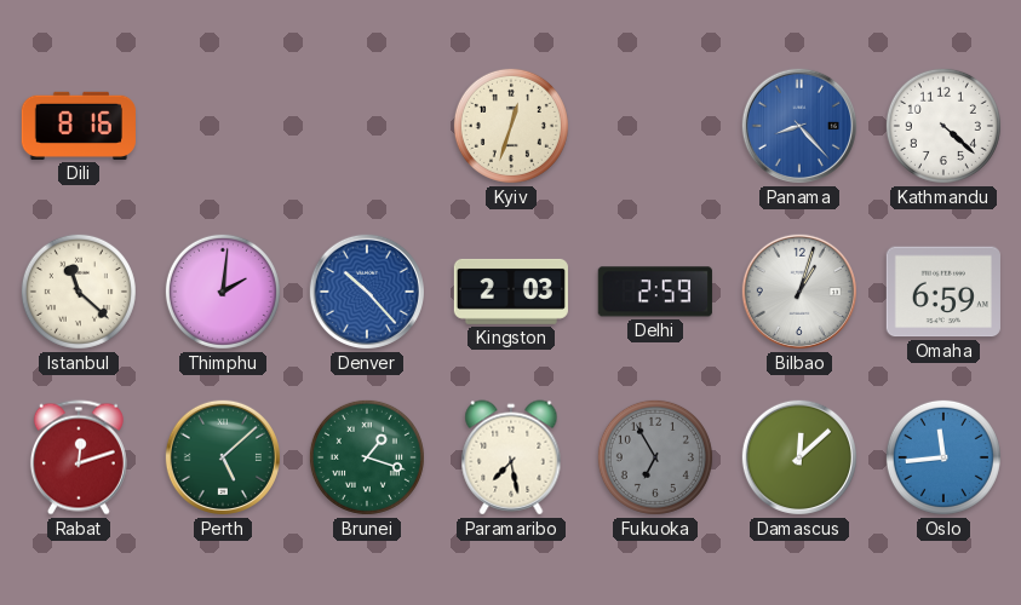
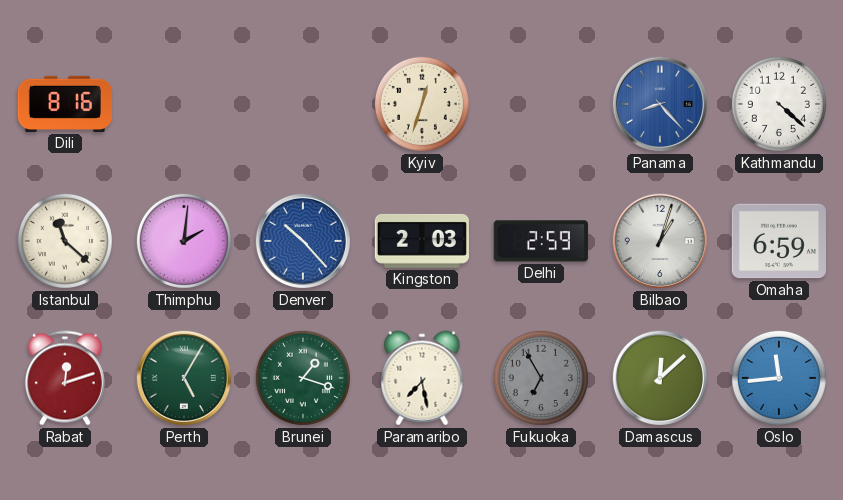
Perth: 5:08 -> 5:05 (184, 378)
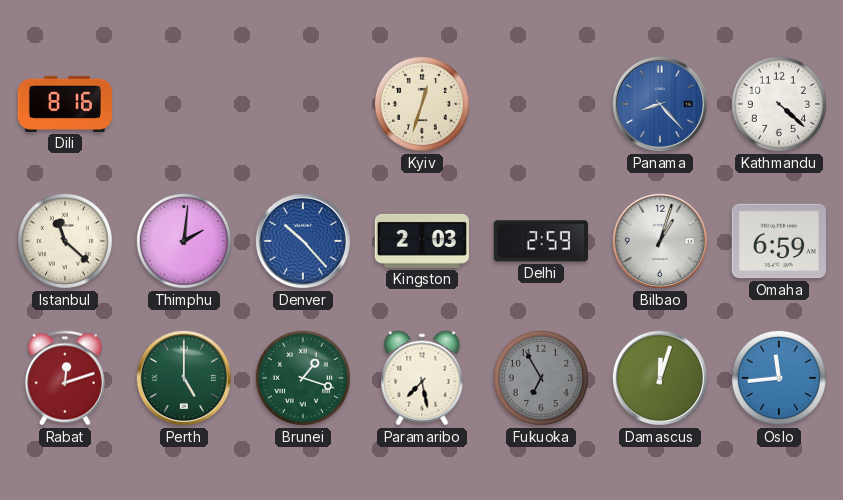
Perth: 5:05 -> 5:00 (184, 378)
Damascus: 12:08 -> 12:03 (660, 378)
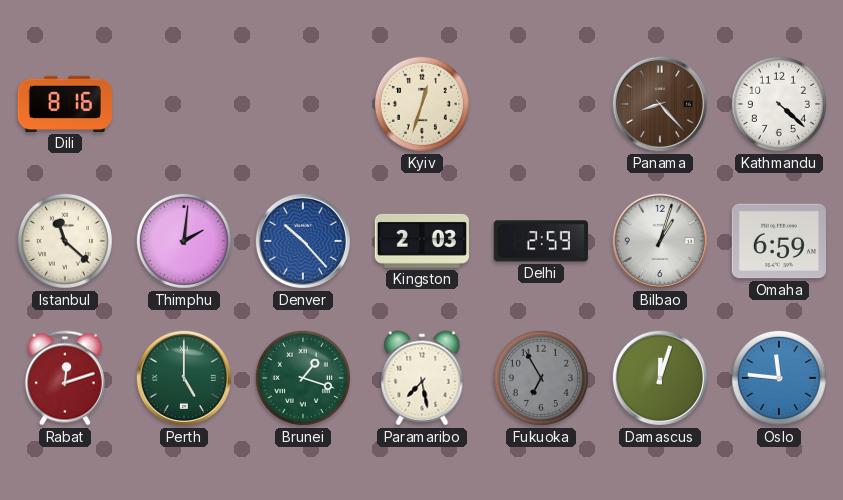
Panama dial: blue -> brown (660, 104)
Oslo: 11:44 -> 11:46 (779, 378)
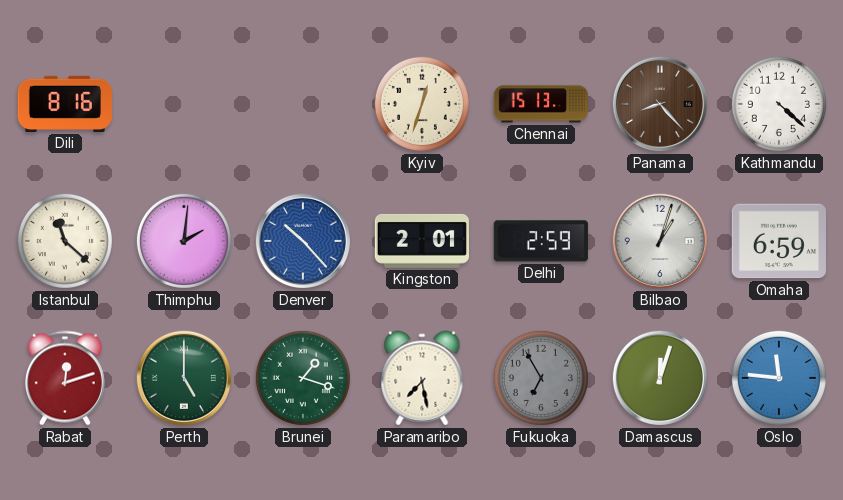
Chennai: none -> 15:13 (540, 104)
Kingston: 2:03 -> 2:01 (422, 241)
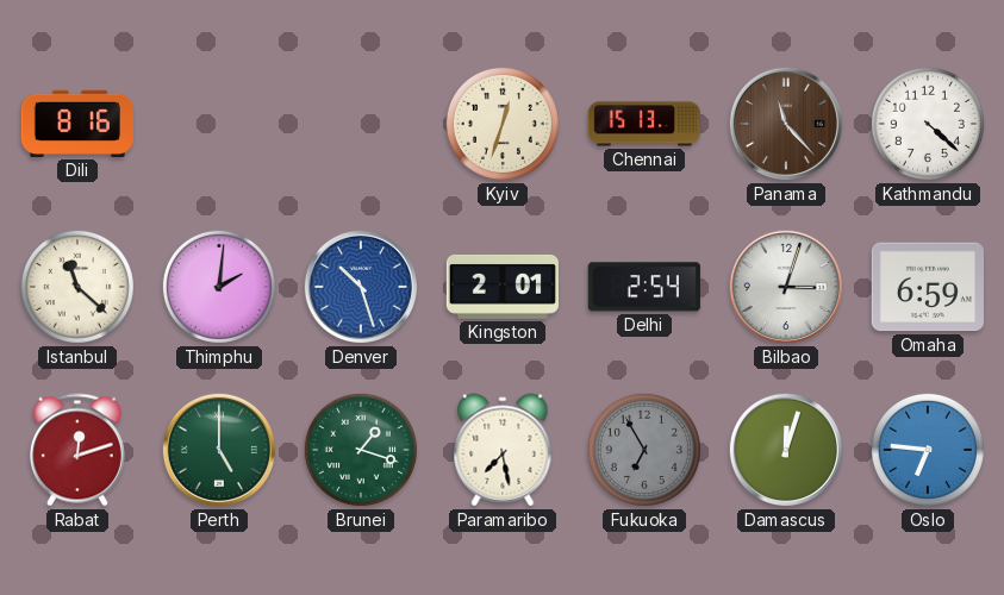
Panama: 8:23 -> 11:23 (786, 124)
Denver: 10:23 -> 10:27 (361, 287)
Delhi: 2:59 -> 2:54 (644, 287)
Bilbao: 1:03 -> 3:03 (786, 287)
Oslo: 11:46 -> 6:46 (928, 450)
